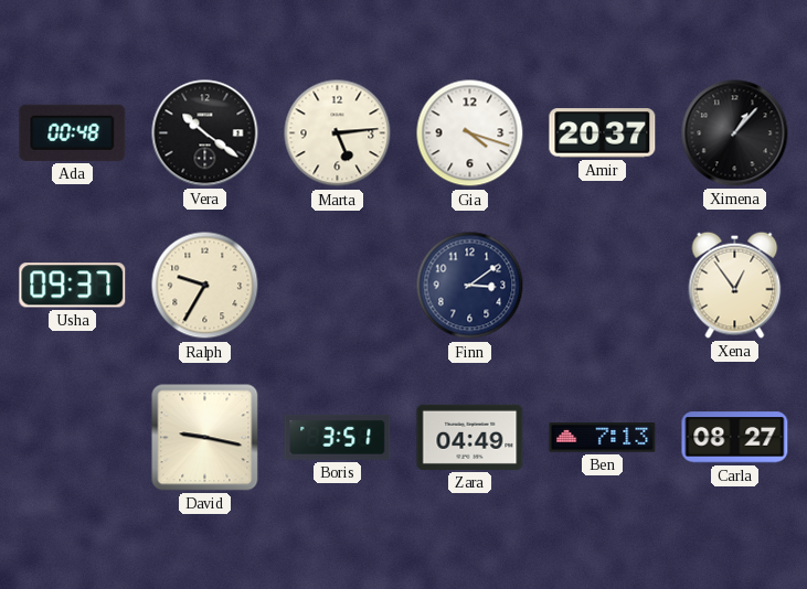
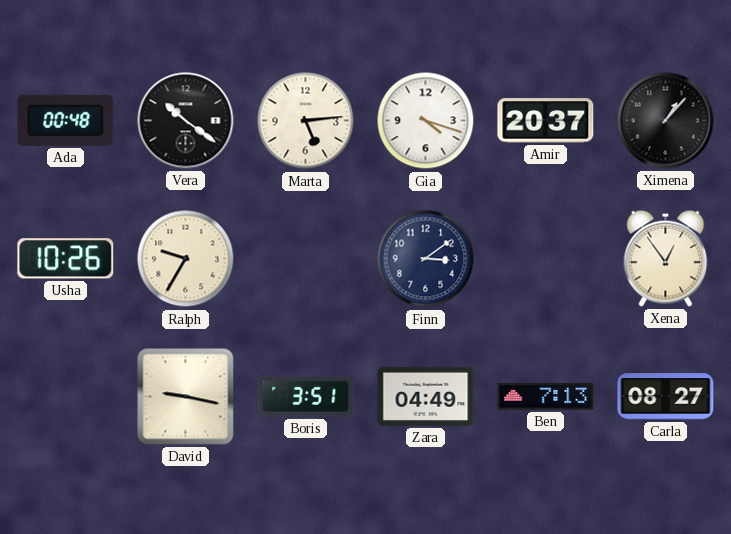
Usha: 09:37 -> 10:26 (66, 259)
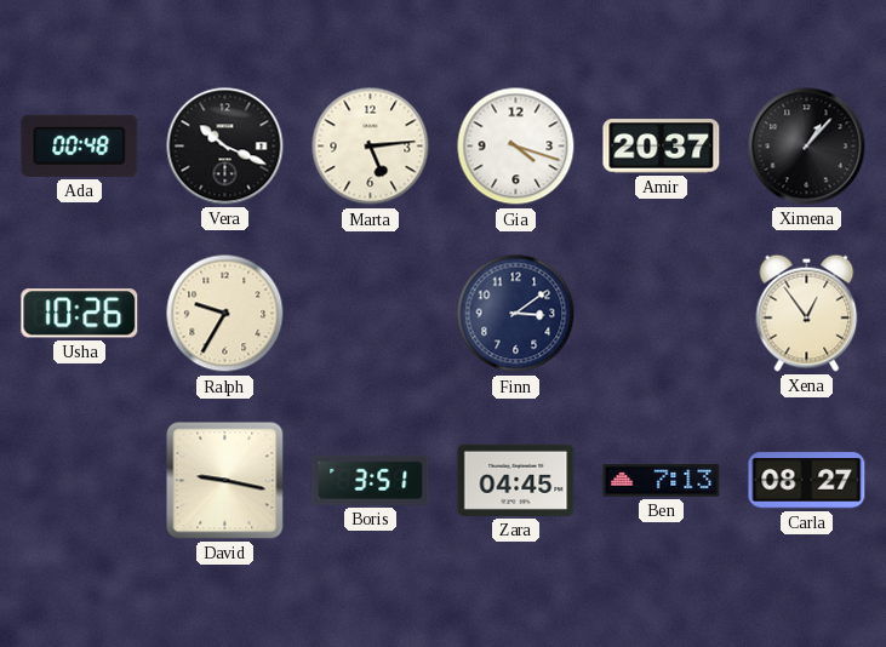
Vera: 10:21 -> 10:19 (225, 147)
Zara: 04:49 -> 04:45 (516, 480)
